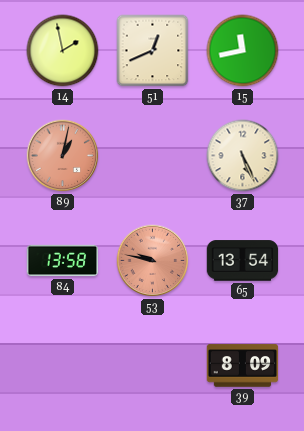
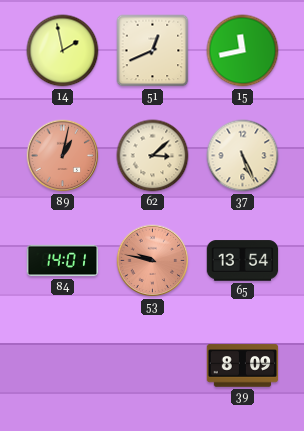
62: none -> 3:08 (153, 156)
84: 13:58 -> 14:01 (63, 261)
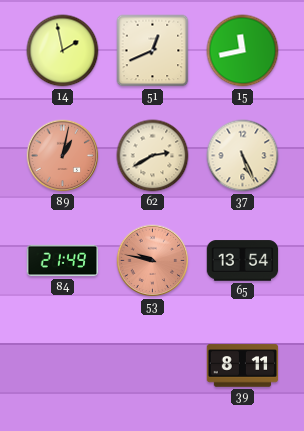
62: 3:08 -> 2:40 (153, 156)
84: 14:01 -> 21:49 (63, 261)
39: 8:09 -> 8:11 (243, 366)
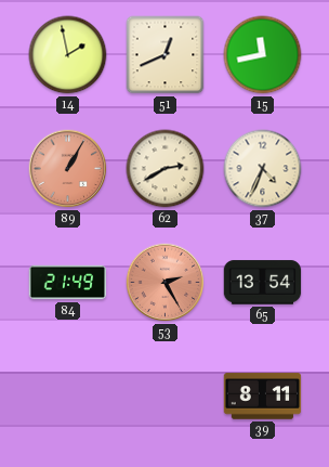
89: 1:02 -> 1:05 (68, 169)
37: 5:26 -> 4:34 (263, 169)
53: 9:47 -> 2:25 (166, 283)
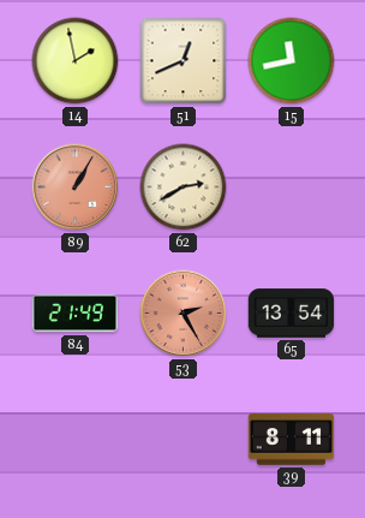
37: 4:34 -> none (263, 169)
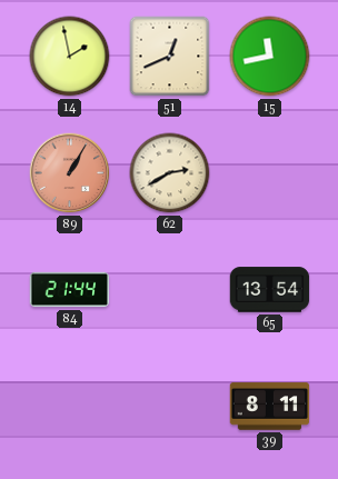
84: 21:49 -> 21:44 (70, 290)
53: 2:25 -> none (184, 314)
